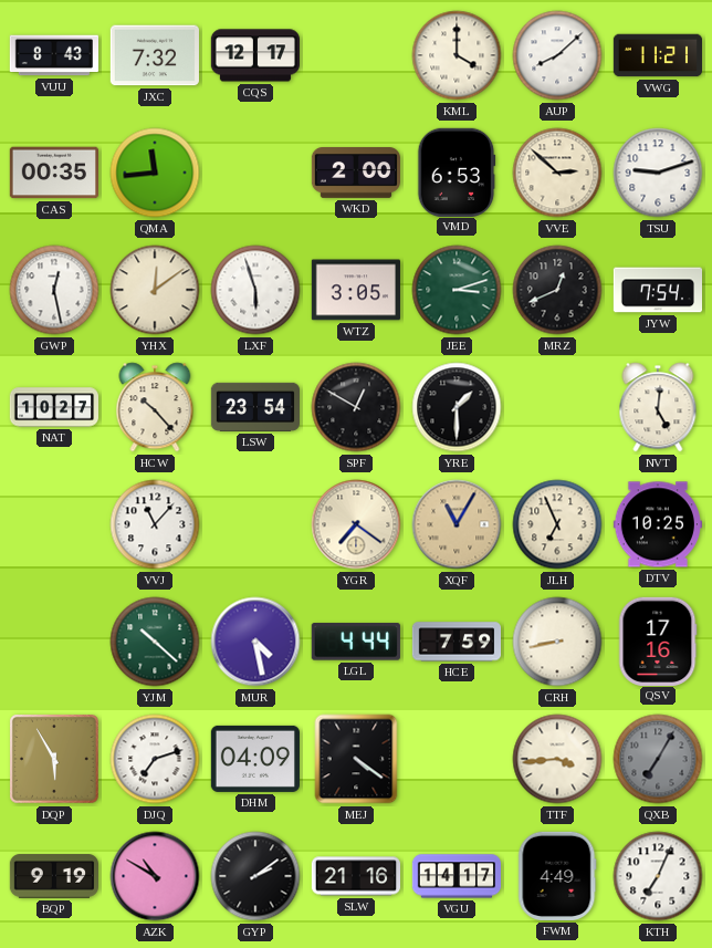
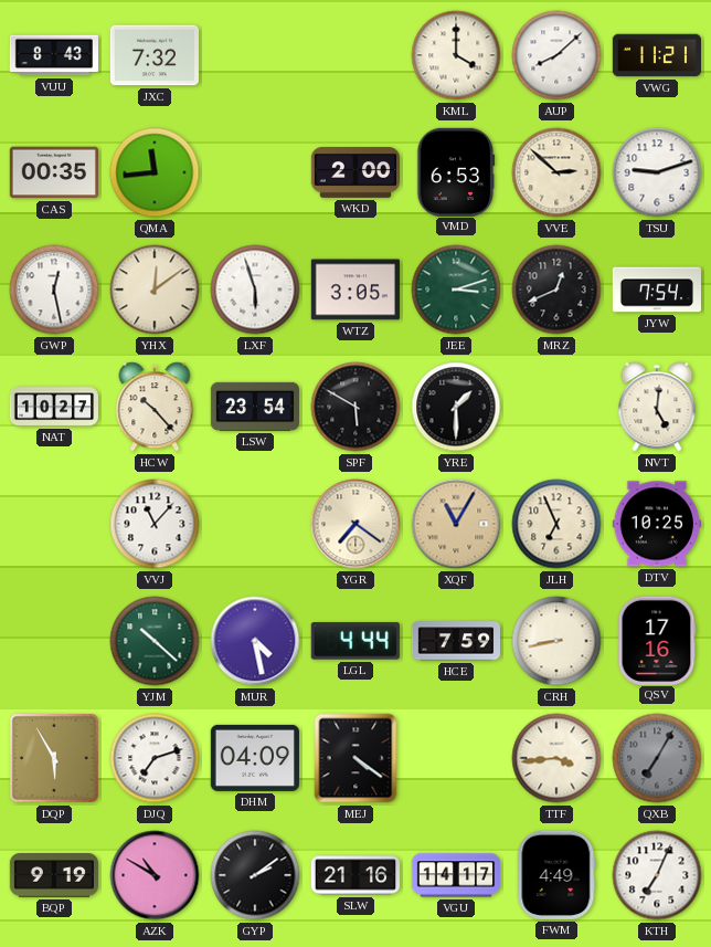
CQS: 12:17 -> none (254, 55)
SPF: 12:50 -> 5:50 (355, 407)
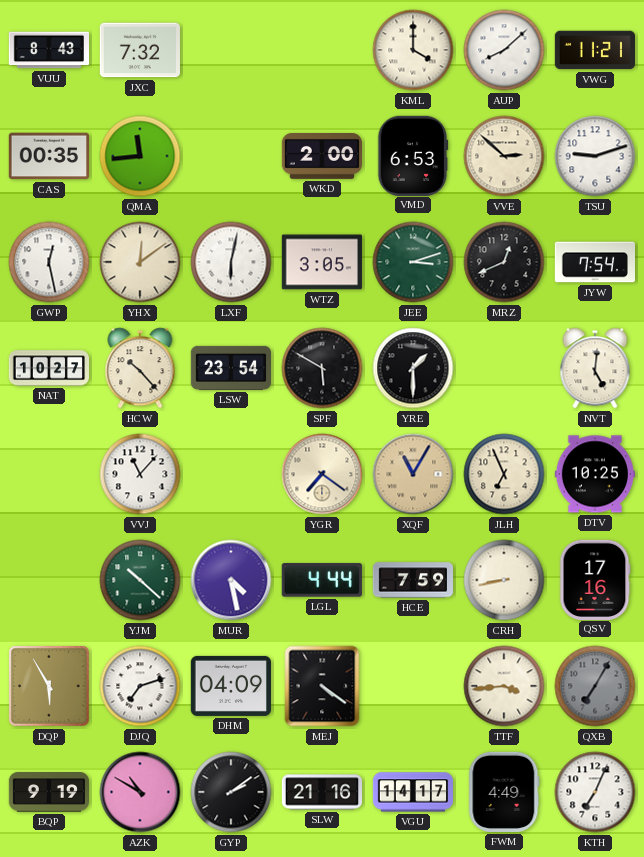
LXF: 5:57 -> 6:02 (231, 262)
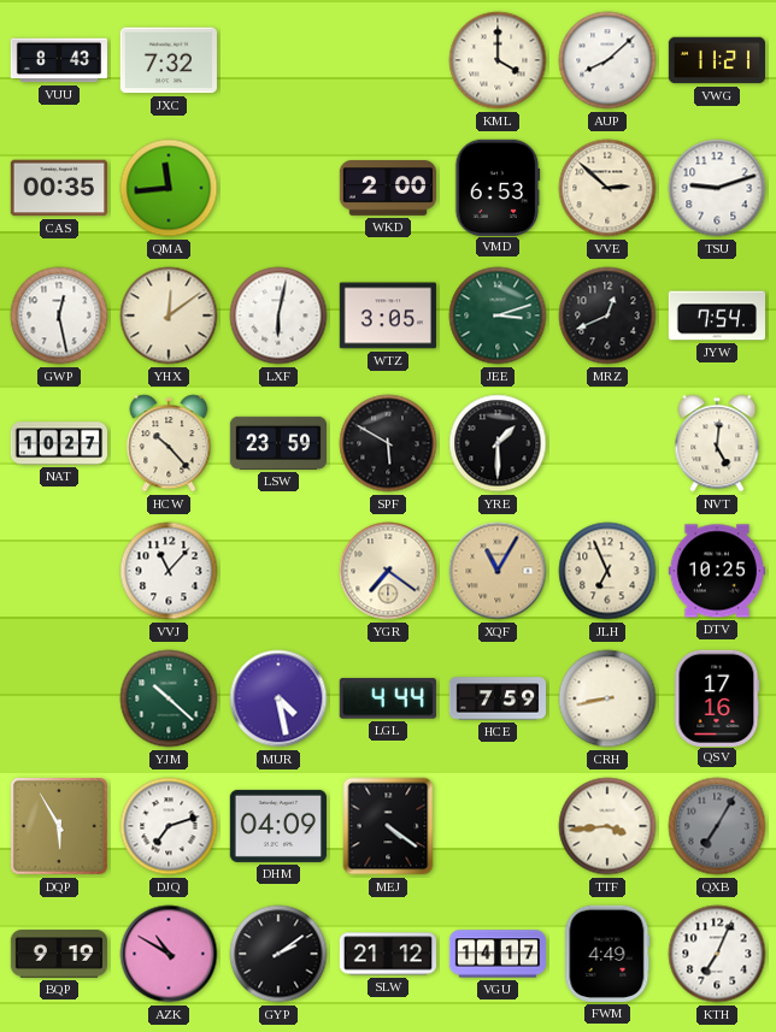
LSW: 23:54 -> 23:59 (277, 443)
SLW: 21:16 -> 21:12 (387, 954)
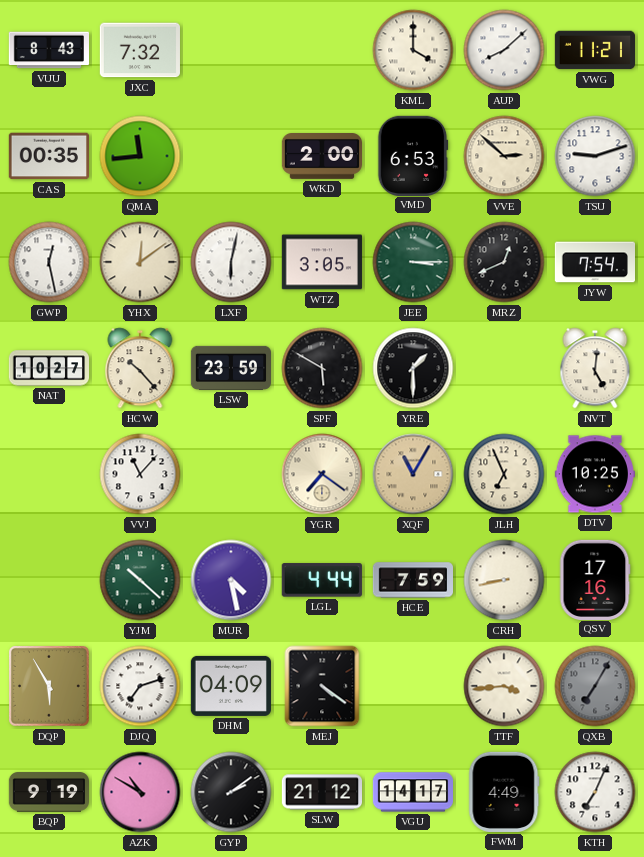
JEE: 3:12 -> 3:15 (413, 262)
